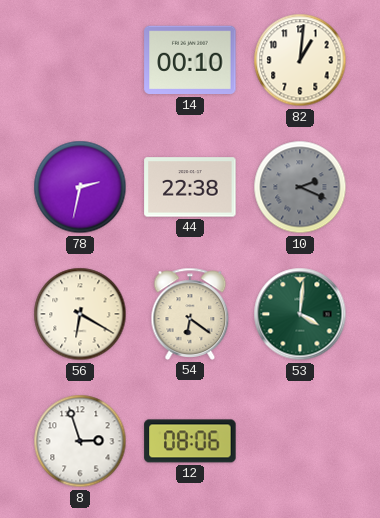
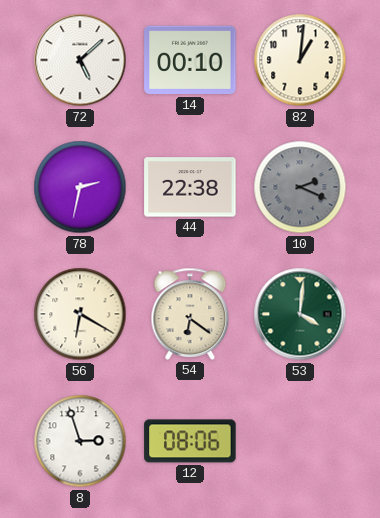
72: none -> 5:08 (80, 60)
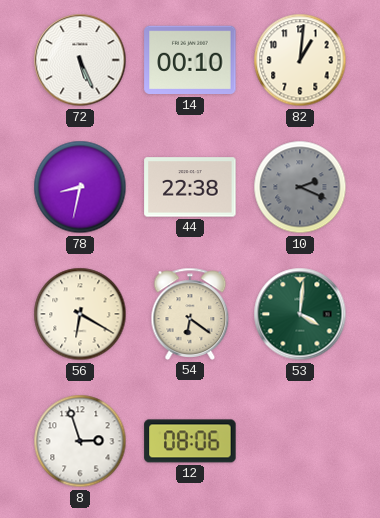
72: 5:08 -> 5:26 (80, 60)
78: 2:32 -> 8:32 (80, 187)
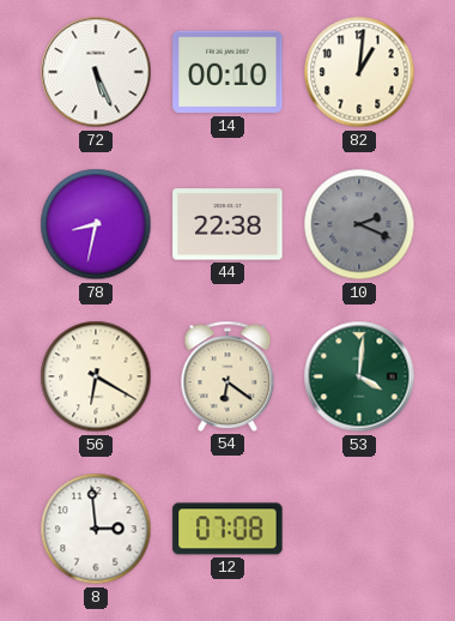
8: 2:57 -> 2:59 (96, 529)
12: 08:06 -> 07:08 (227, 529)
